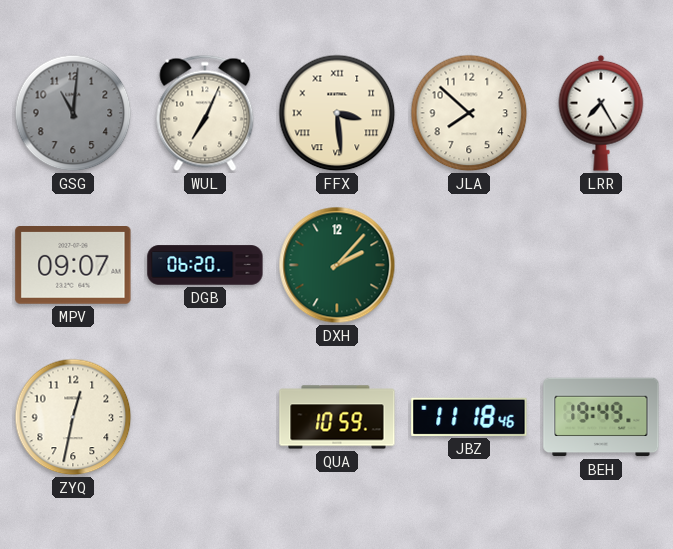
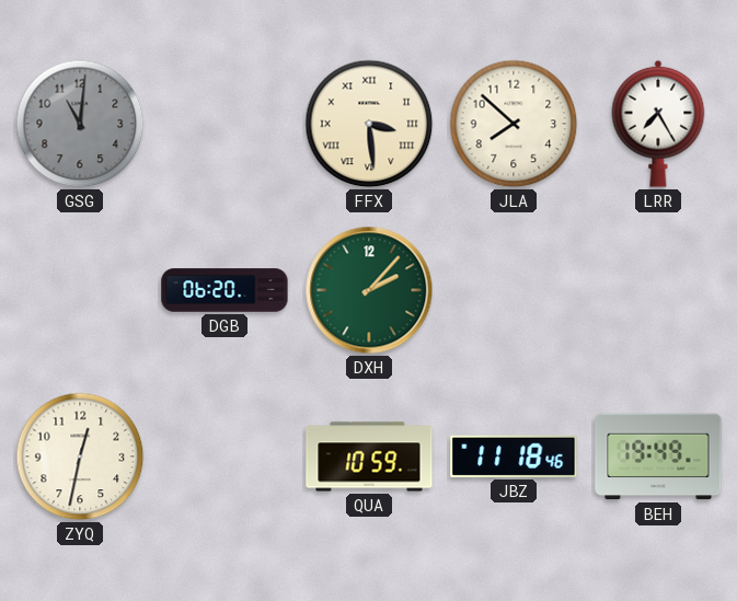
WUL: 7:04 -> none (205, 113)
MPV: 09:07 -> none (73, 266)
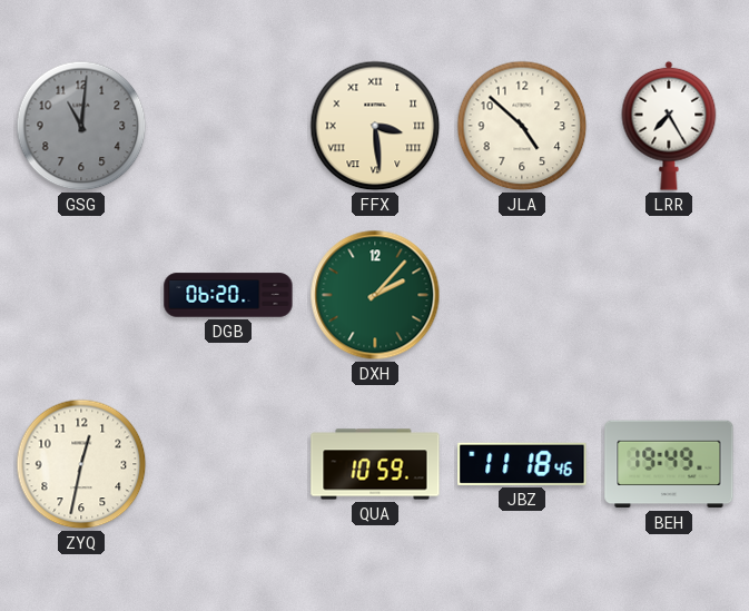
JLA: 7:52 -> 4:52 (522, 126)
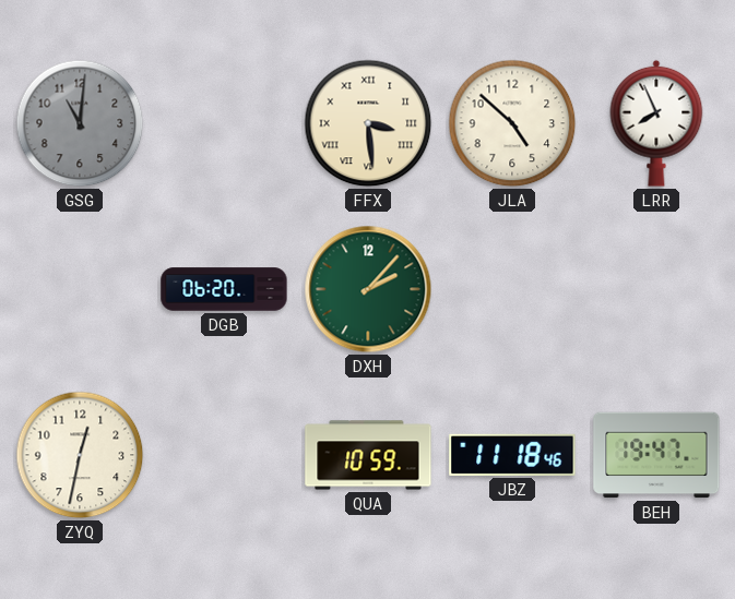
LRR: 7:25 -> 7:56 (656, 123)
BEH: 19:49 -> 19:47 (656, 455)
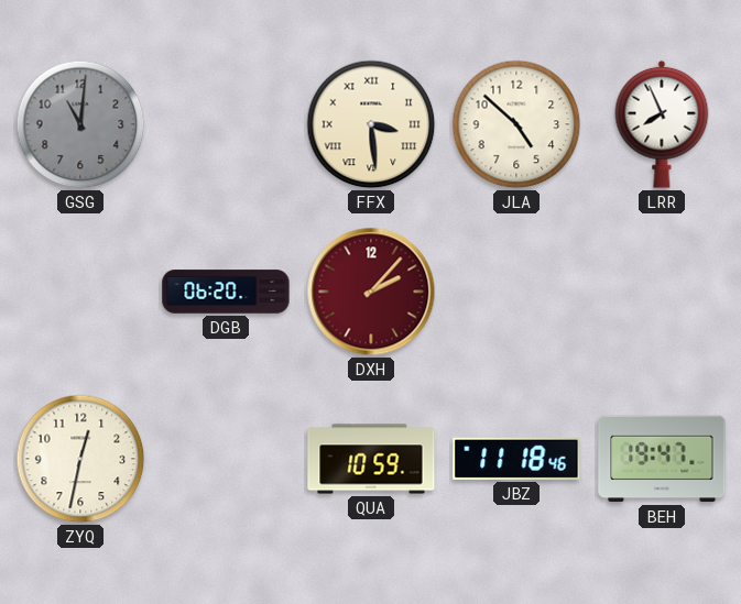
DXH dial: green -> burgundy (371, 292)
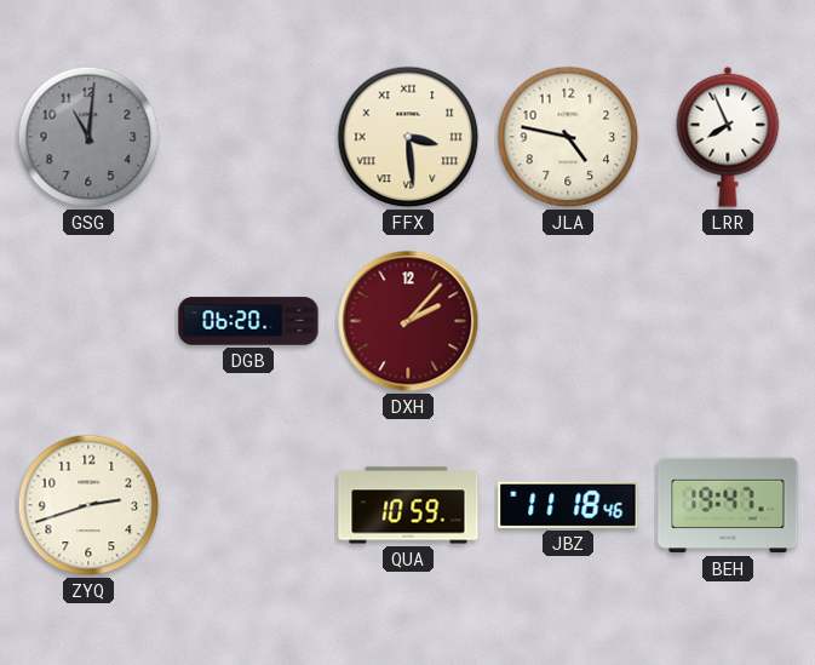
JLA: 4:52 -> 4:47 (568, 137)
ZYQ: 12:32 -> 2:42 (88, 505)
